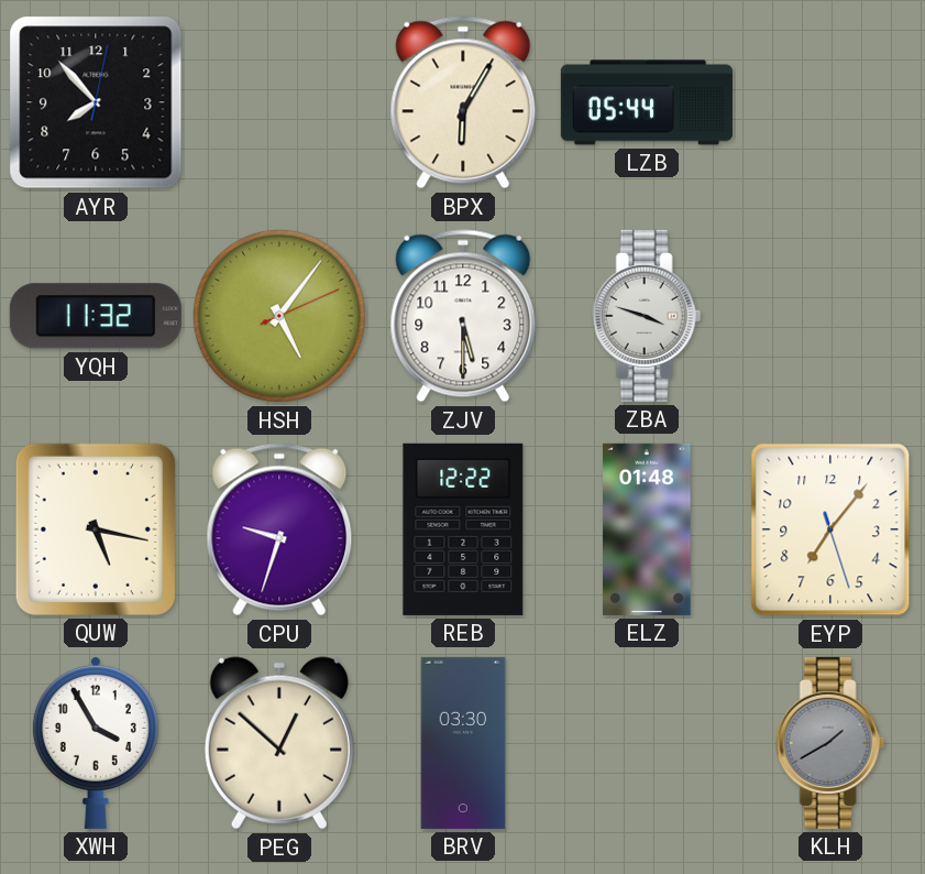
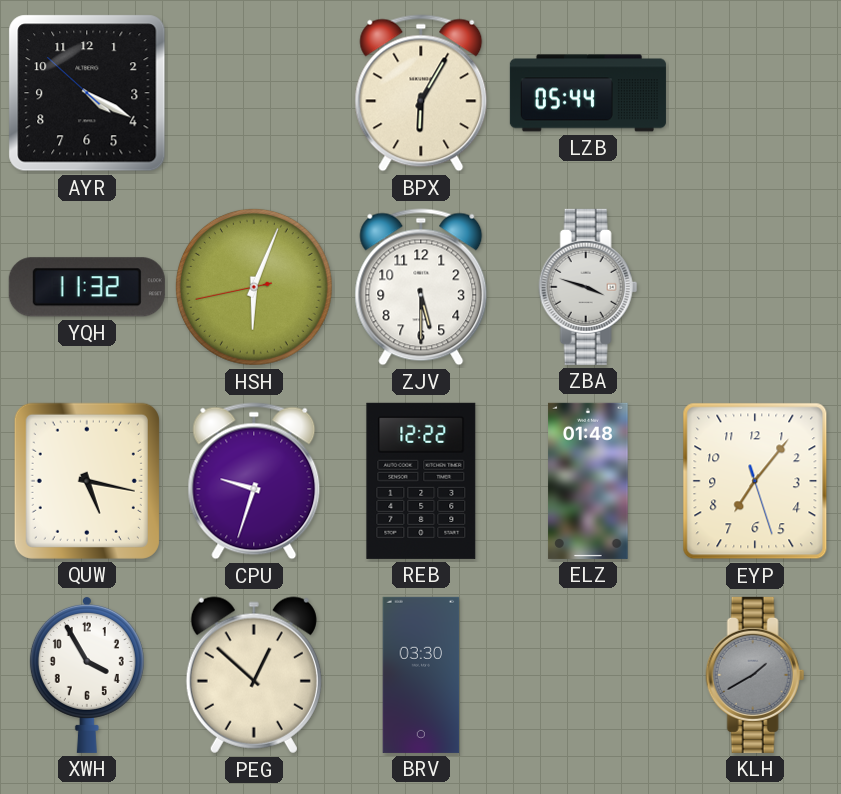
AYR: 7:53 -> 4:19 (87, 93)
HSH: 5:06 -> 6:03 (254, 287)
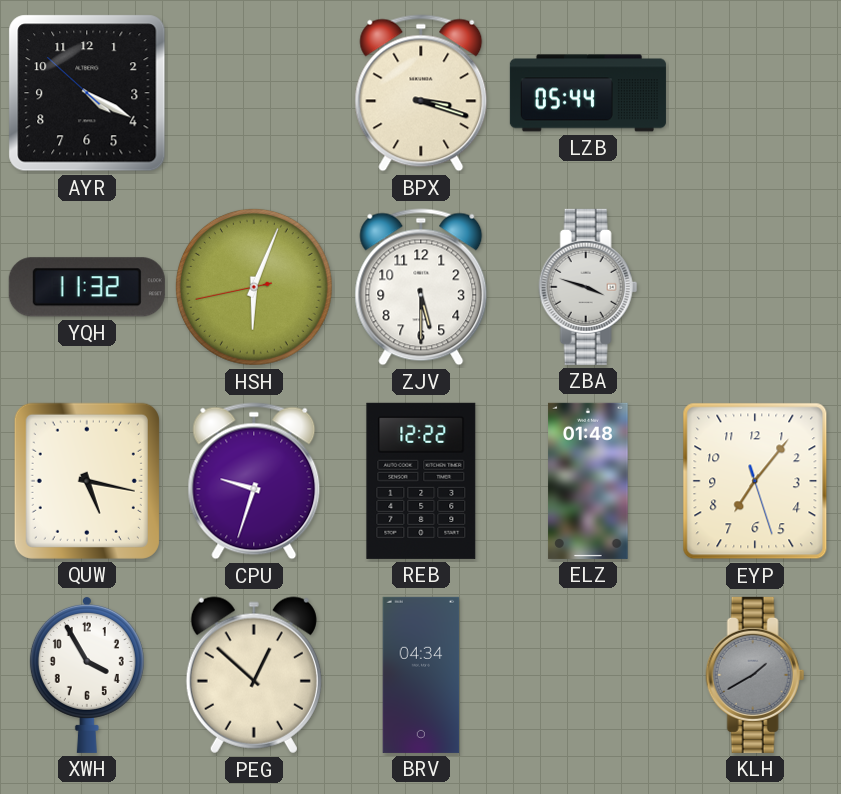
BPX: 6:05 -> 3:18 (421, 93)
BRV: 03:30 -> 04:34 (421, 675)
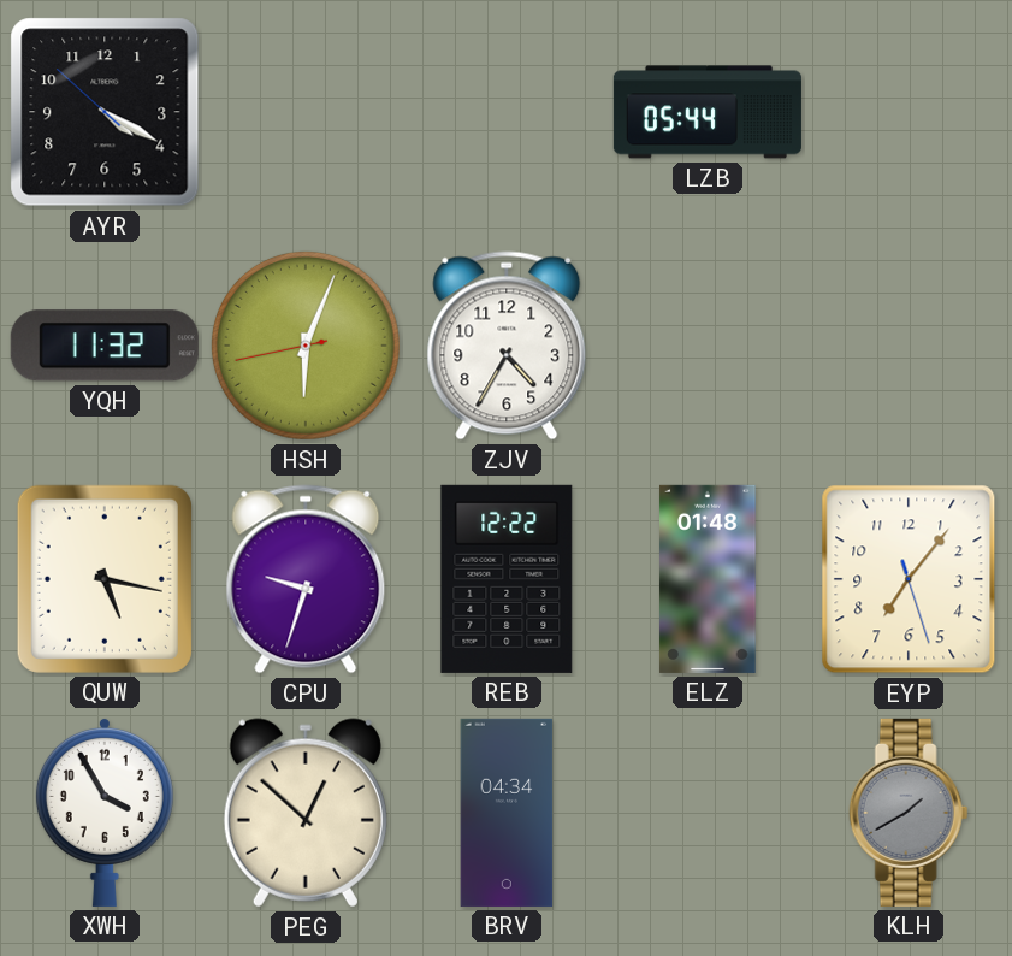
BPX: 3:18 -> none (421, 93)
ZJV: 5:30 -> 4:35 (507, 346)
ZBA: 3:48 -> none (588, 287)
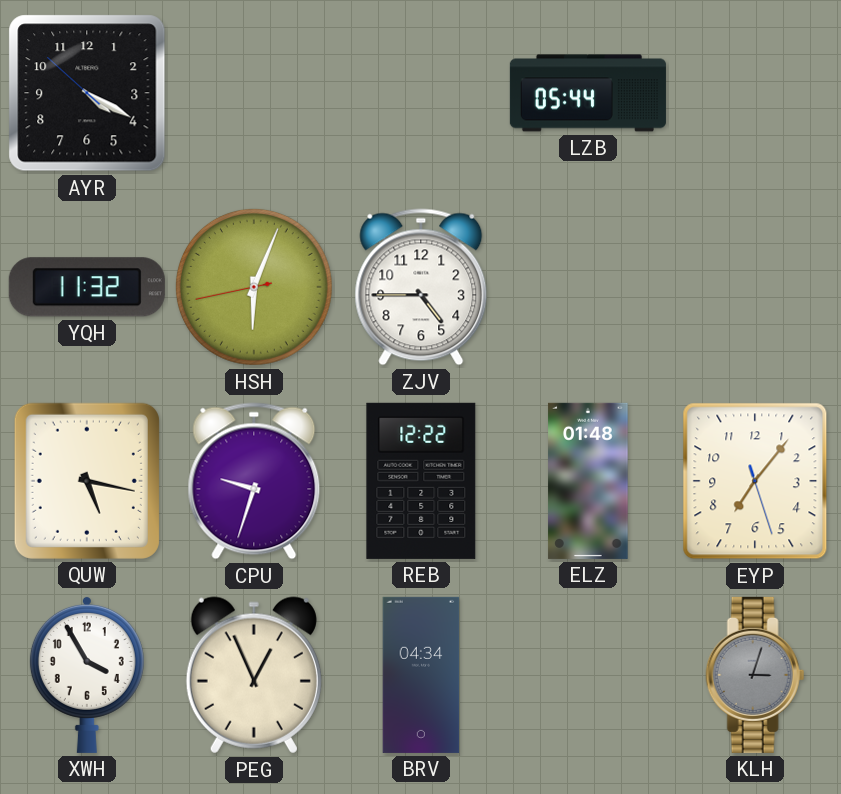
ZJV: 4:35 -> 4:45 (421, 287)
PEG: 12:52 -> 12:56 (254, 675)
KLH: 1:40 -> 3:03 (755, 675)
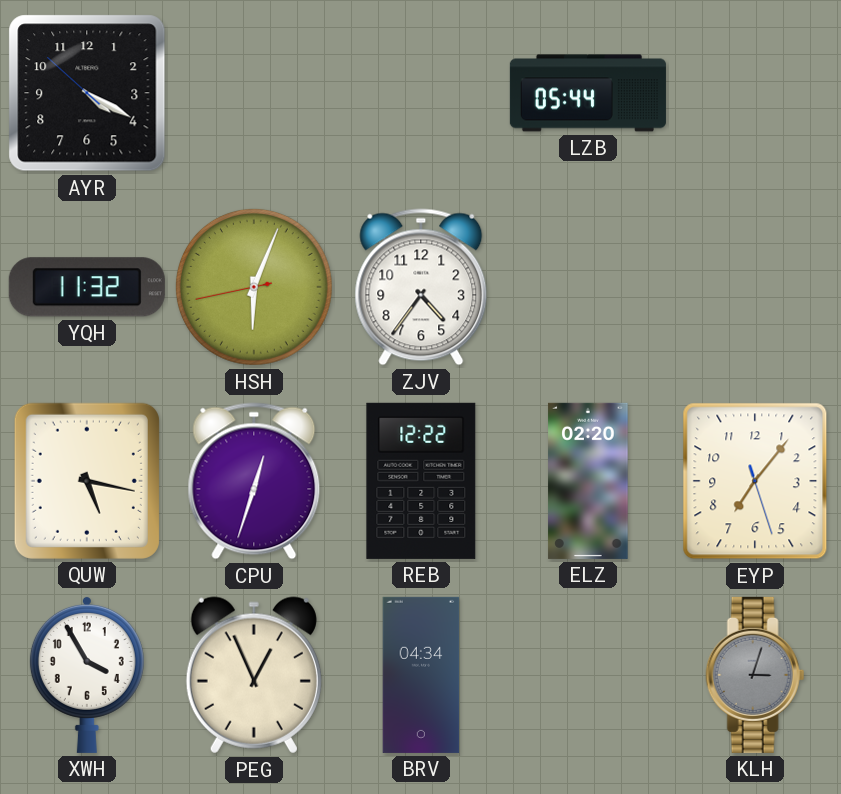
ZJV: 4:45 -> 4:36 (421, 287)
CPU: 9:33 -> 12:33 (254, 481)
ELZ: 01:48 -> 02:20 (588, 481)
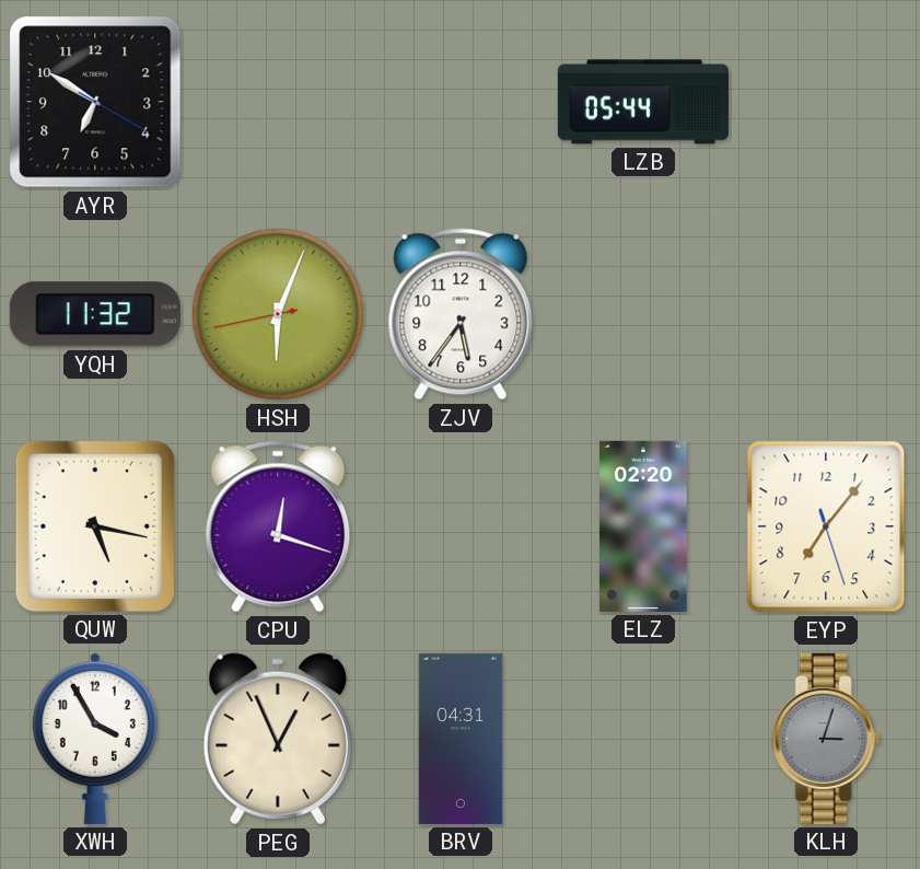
AYR: 4:19 -> 6:50 (95, 102)
ZJV: 4:36 -> 5:36 (461, 314)
CPU: 12:33 -> 12:18 (278, 526)
REB: 12:22 -> none (421, 481)
BRV: 04:34 -> 04:31 (461, 739)
